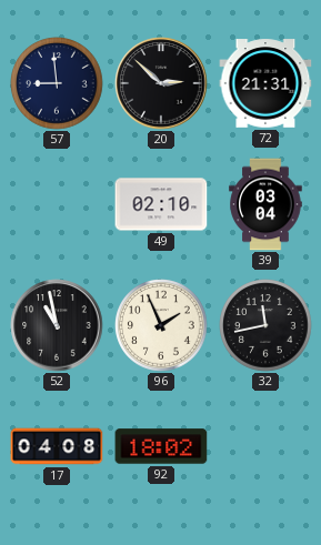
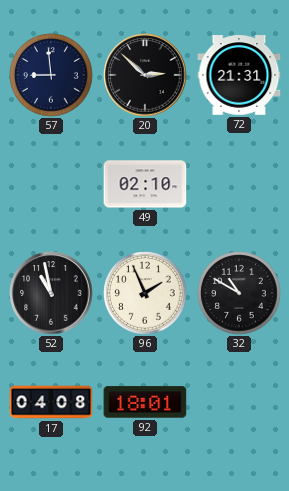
39: 03:04 -> none (265, 204)
32: 11:43 -> 10:50 (239, 293)
92: 18:02 -> 18:01 (145, 402)
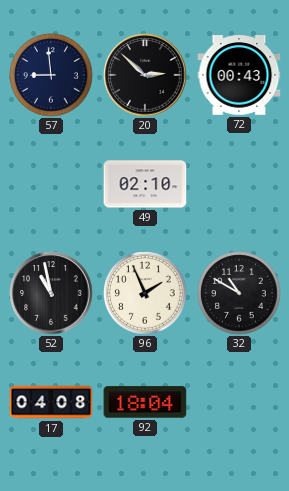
72: 21:31 -> 00:43 (239, 75)
92: 18:01 -> 18:04 (145, 402)
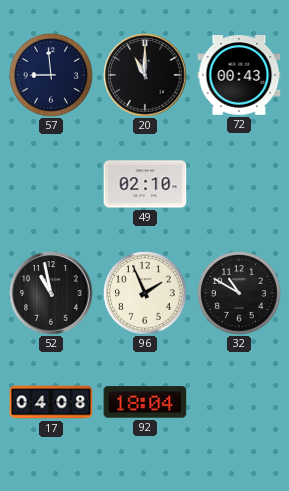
20: 2:52 -> 11:00 (145, 75)
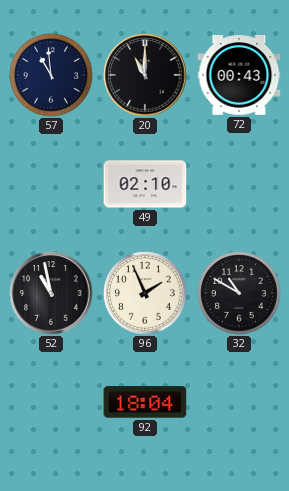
57: 8:59 -> 10:59 (51, 75)
17: 04:08 -> none (51, 402)
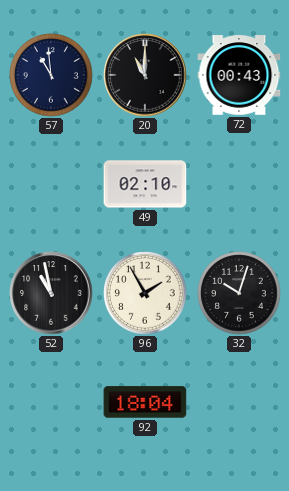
96: 1:56 -> 1:55 (145, 293)
32: 10:50 -> 10:03 (239, 293)
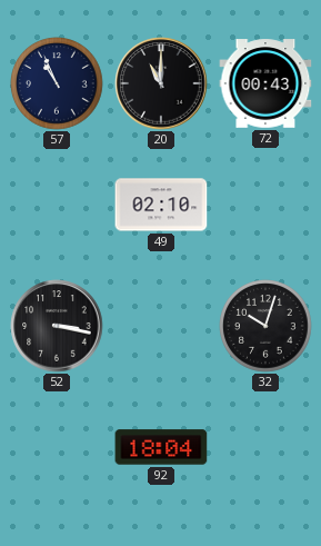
57: 10:59 -> 10:56 (57, 83)
52: 10:58 -> 3:17 (57, 326)
96: 1:55 -> none (145, 293)
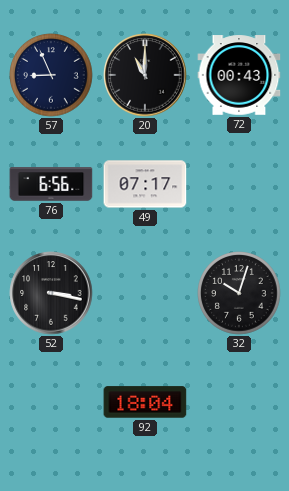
57: 10:56 -> 8:56 (51, 75)
76: none -> 6:56 (51, 184)
49: 02:10 -> 07:17 (145, 184)
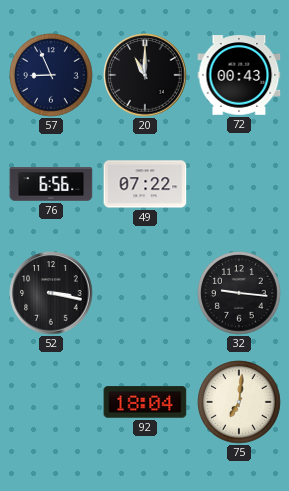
49: 07:17 -> 07:22 (145, 184)
32: 10:03 -> 9:16 (239, 293)
75: none -> 7:01 (239, 402)
